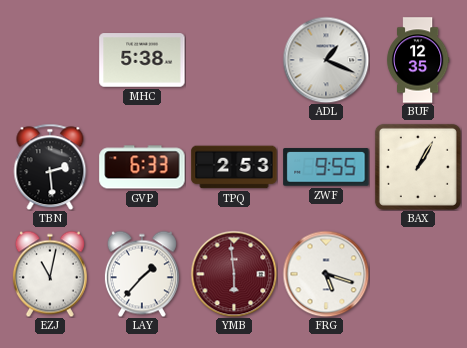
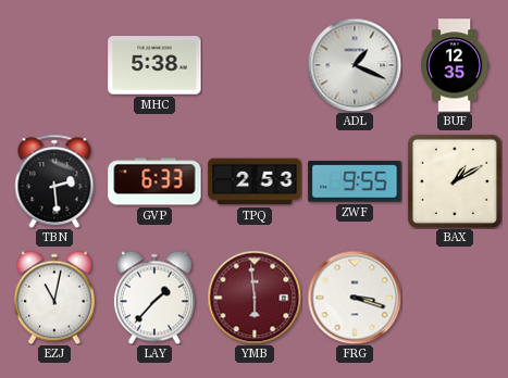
BAX: 1:05 -> 1:10 (455, 181)
FRG: 5:18 -> 3:18 (355, 298)
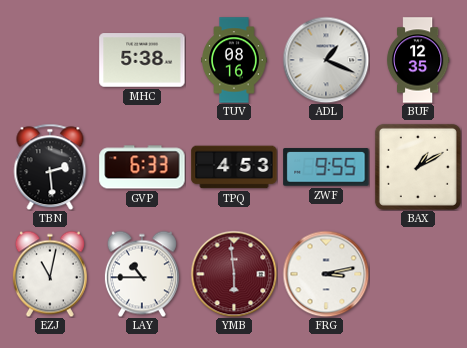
TUV: none -> 08:16 (234, 60)
TPQ: 2:53 -> 4:53 (234, 167)
LAY: 1:37 -> 10:45 (142, 274)
FRG: 3:18 -> 3:13 (326, 274)
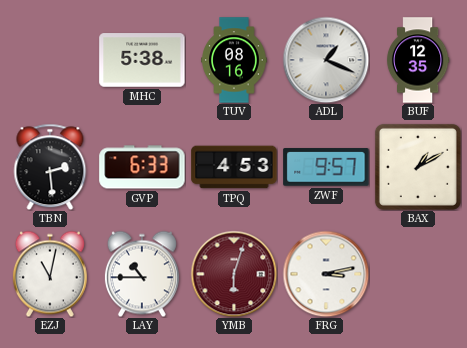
ZWF: 9:55 -> 9:57 (326, 167)
YMB: 5:59 -> 6:03 (234, 274)
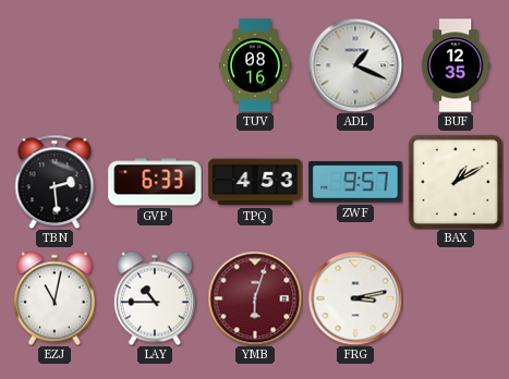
MHC: 5:38 -> none (142, 60)
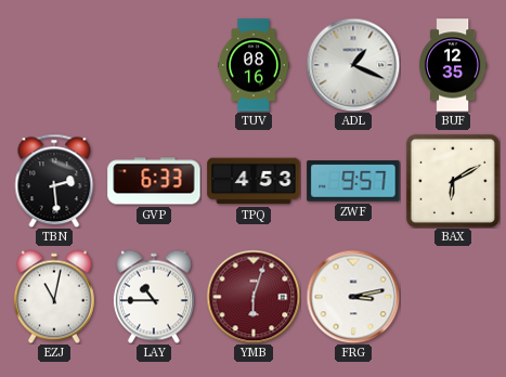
BAX: 1:10 -> 6:10 (453, 181)
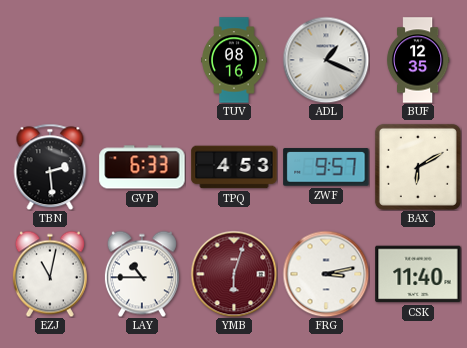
CSK: none -> 11:40 (418, 274)
